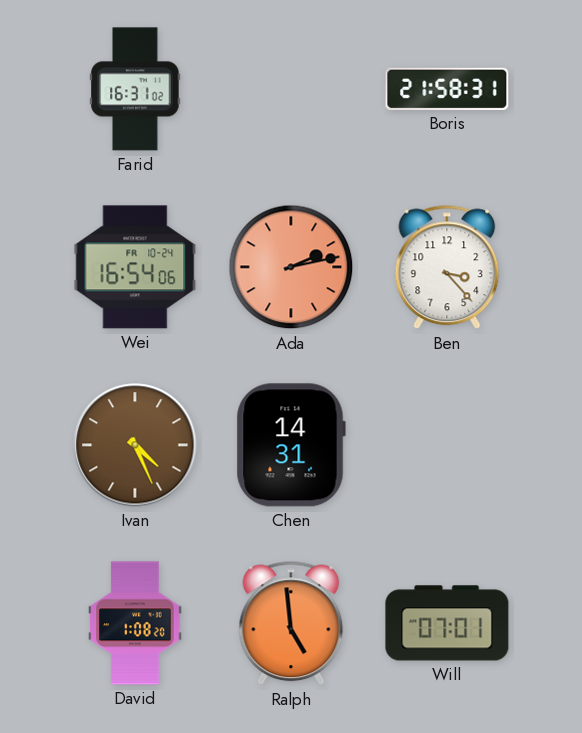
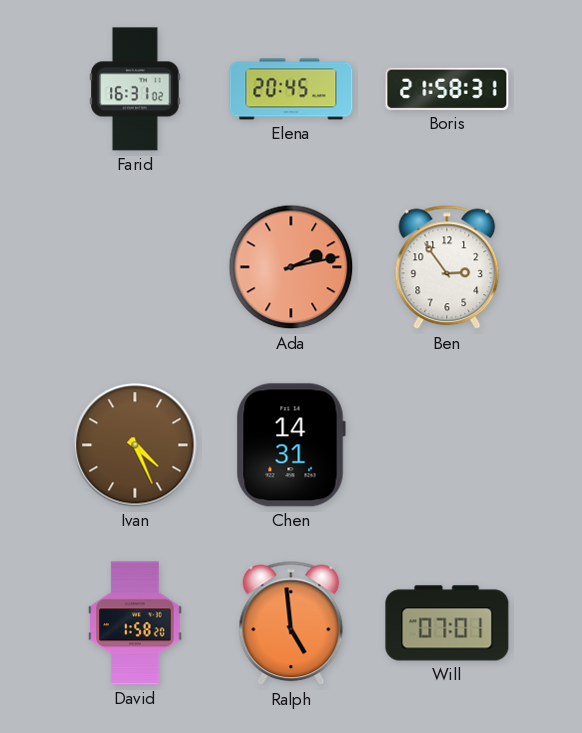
Elena: none -> 20:45 (291, 89)
Wei: 16:54 -> none (135, 267)
Ben: 3:23 -> 2:54 (447, 267)
David: 1:08 -> 1:58 (135, 623)
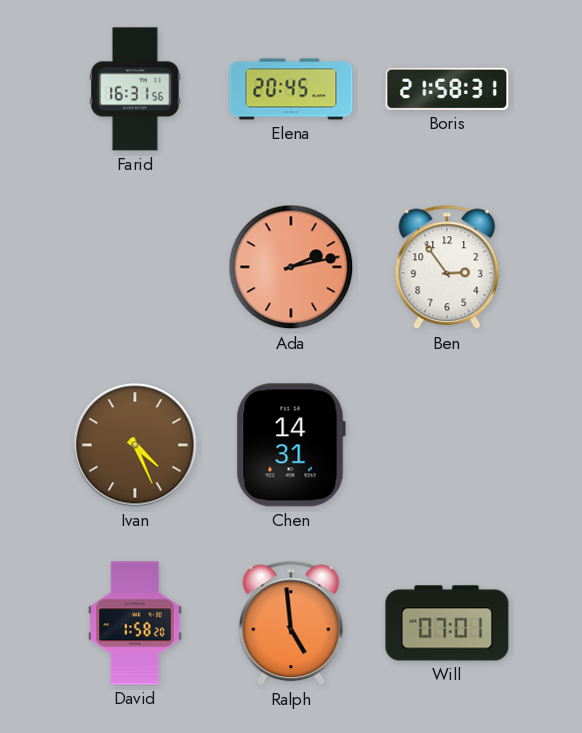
Farid: 16:31:02 -> 16:31:56 (135, 89)
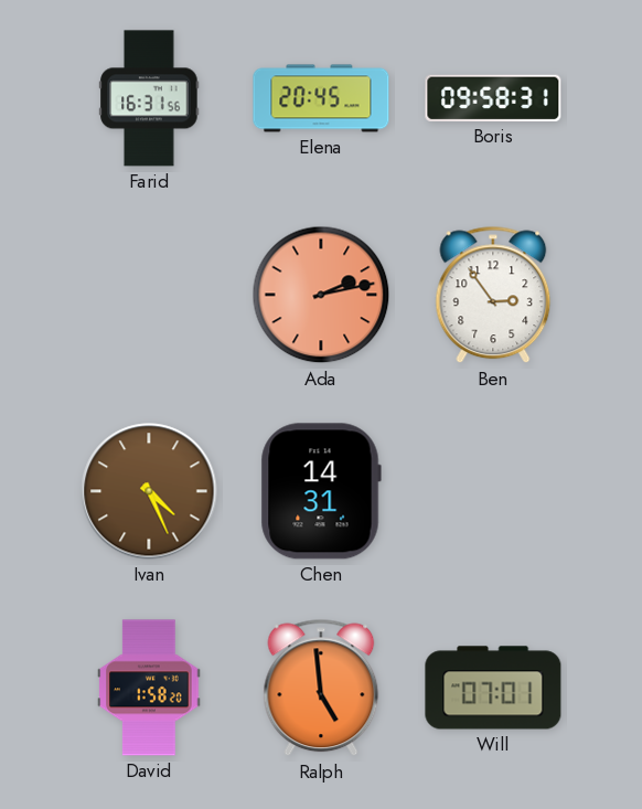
Boris: 21:58 -> 09:58 (493, 98)
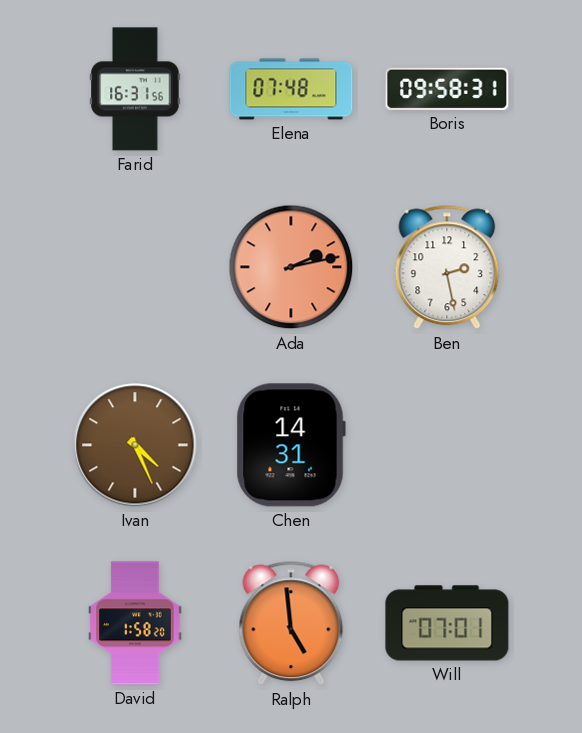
Elena: 20:45 -> 07:48 (291, 89)
Ben: 2:54 -> 2:28 (447, 267)
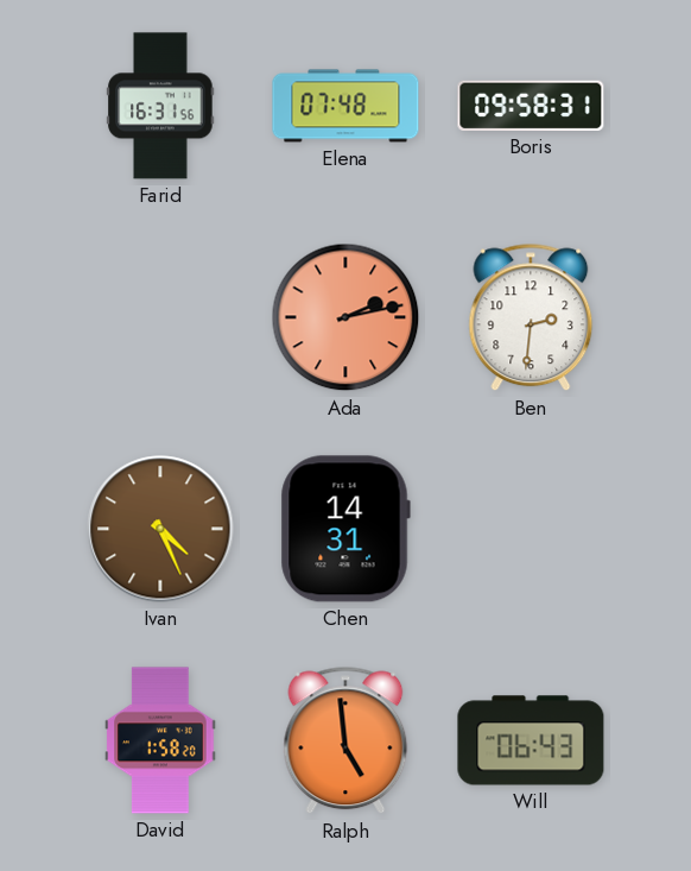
Ben: 2:28 -> 2:31 (531, 317)
Will: 07:01 -> 06:43 (531, 740)
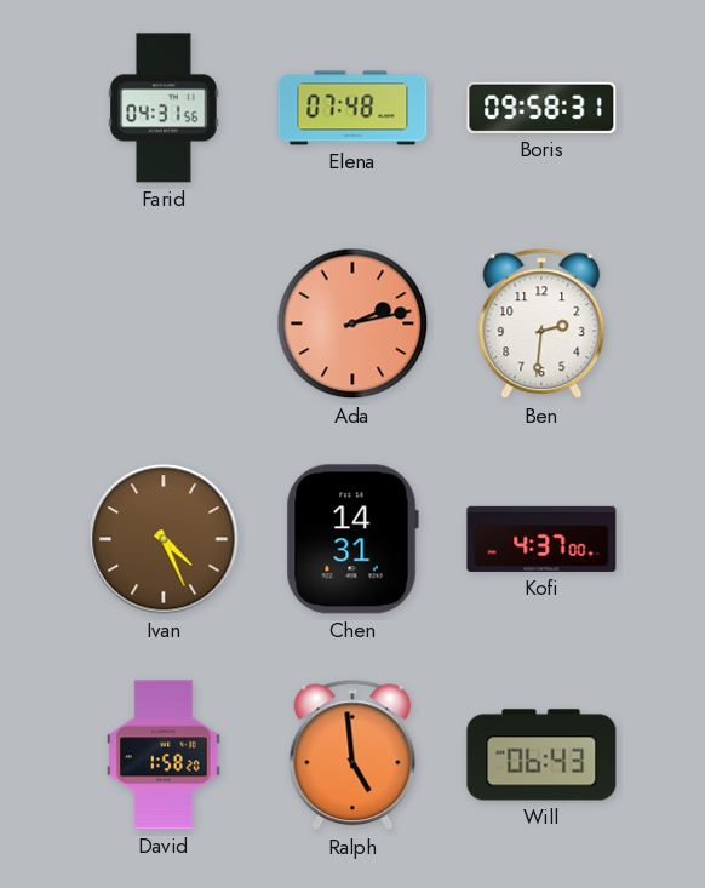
Farid: 16:31 -> 04:31 (164, 108)
Kofi: none -> 4:37 (541, 539)
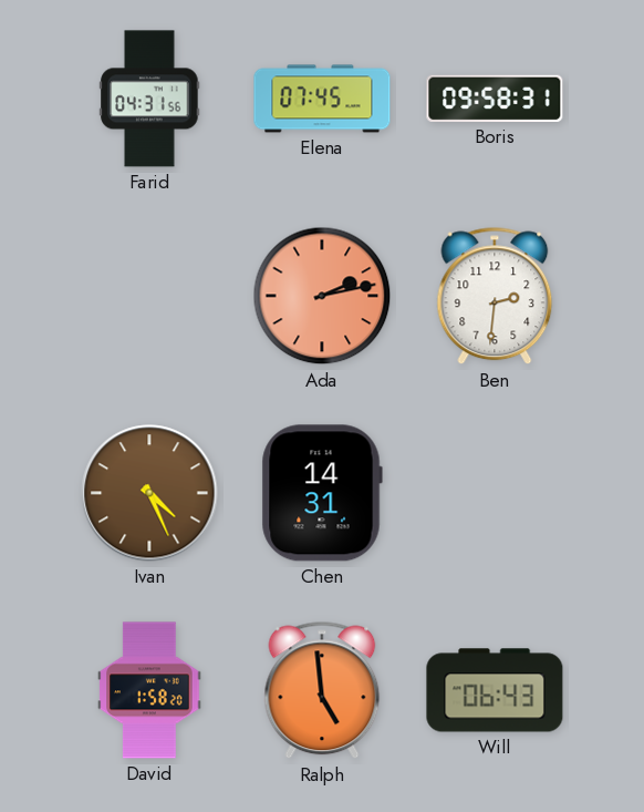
Elena: 07:48 -> 07:45 (322, 99)
Kofi: 4:37 -> none (541, 539)
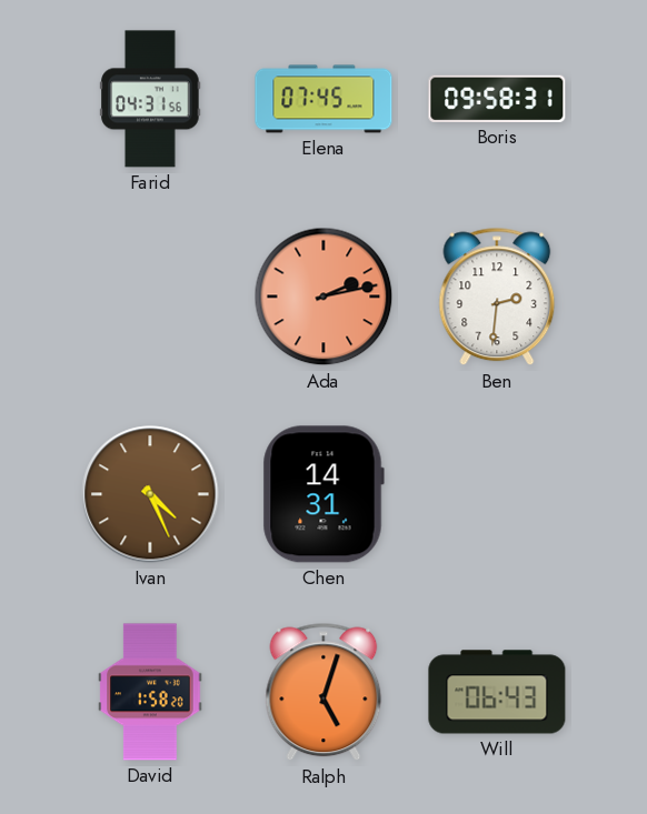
Ralph: 4:59 -> 5:03 (323, 692)
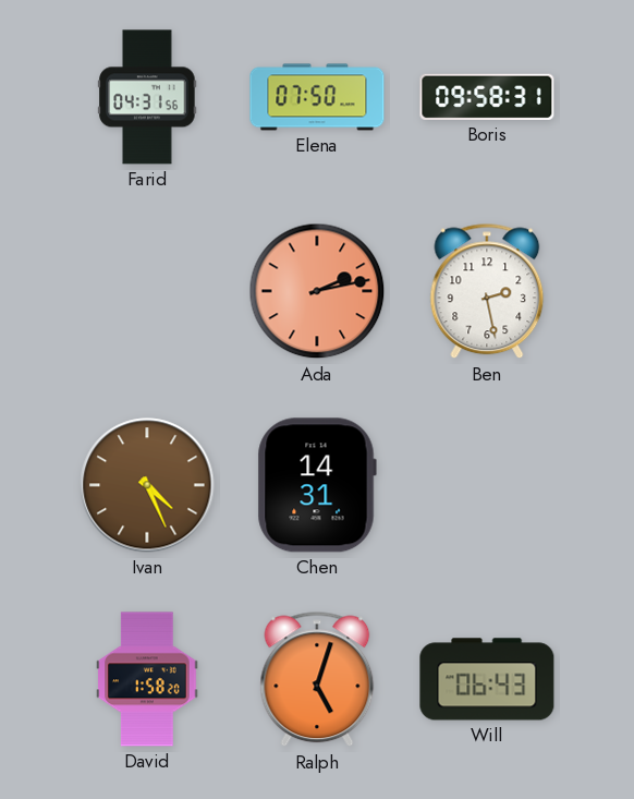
Elena: 07:45 -> 07:50 (317, 97)
Ben: 2:31 -> 2:28 (487, 291)
